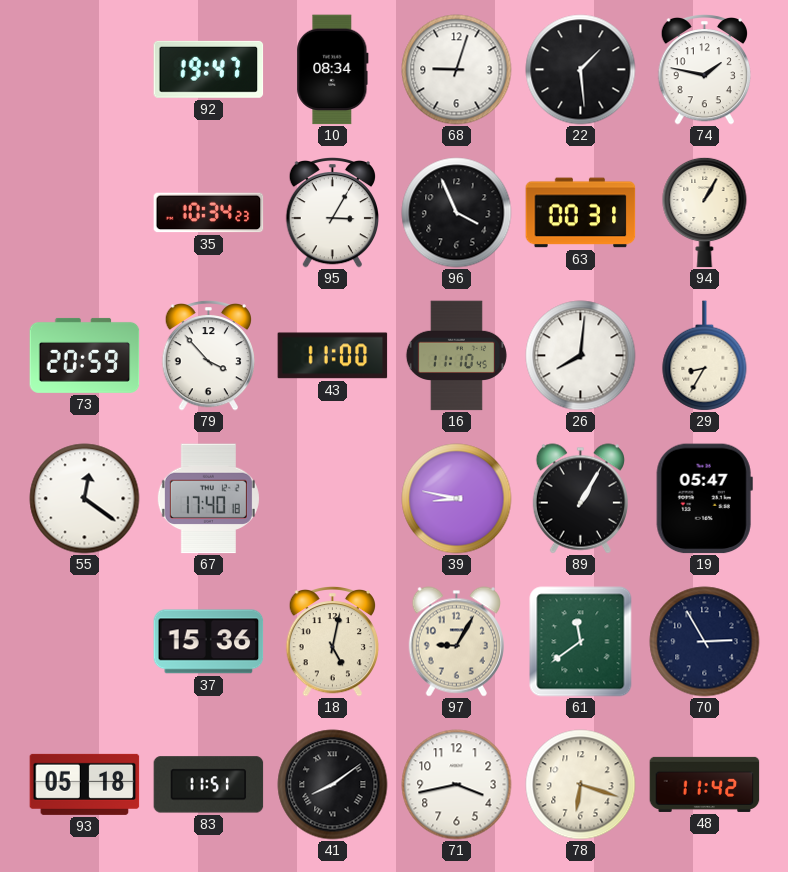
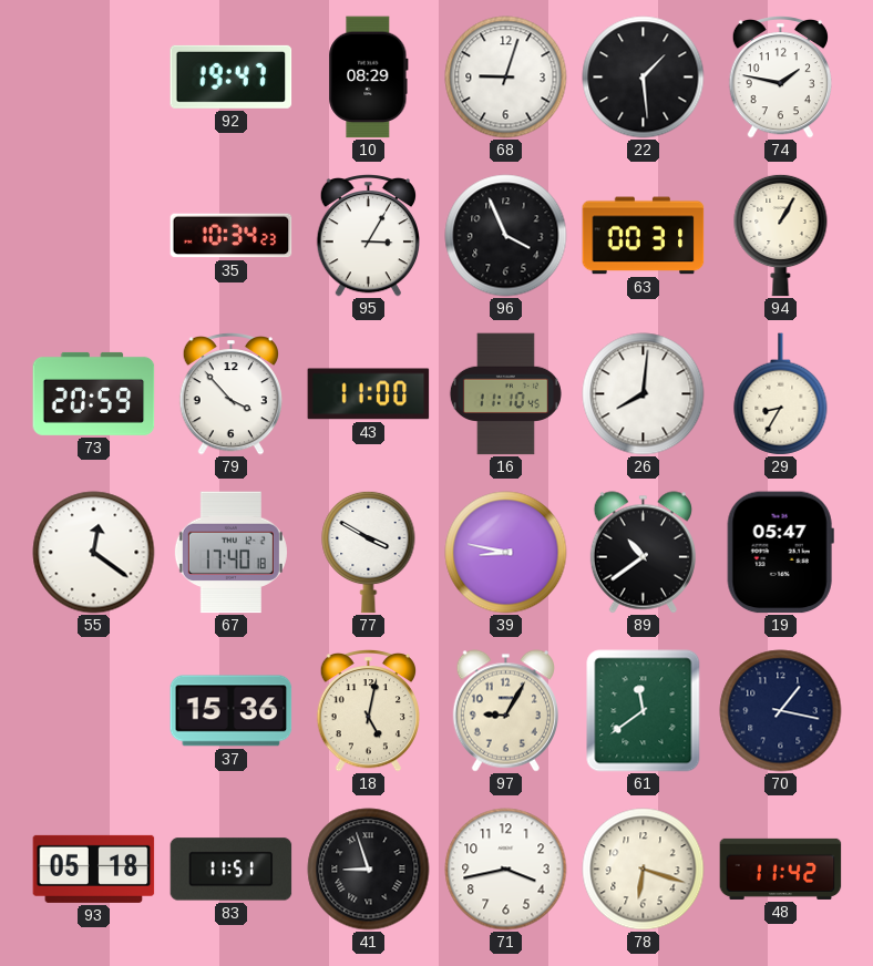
10: 08:34 -> 08:29 (369, 78)
77: none -> 3:50 (369, 552)
89: 1:05 -> 10:39 (643, 553)
70: 2:55 -> 1:17 (781, 711)
41: 8:09 -> 8:57 (369, 870)
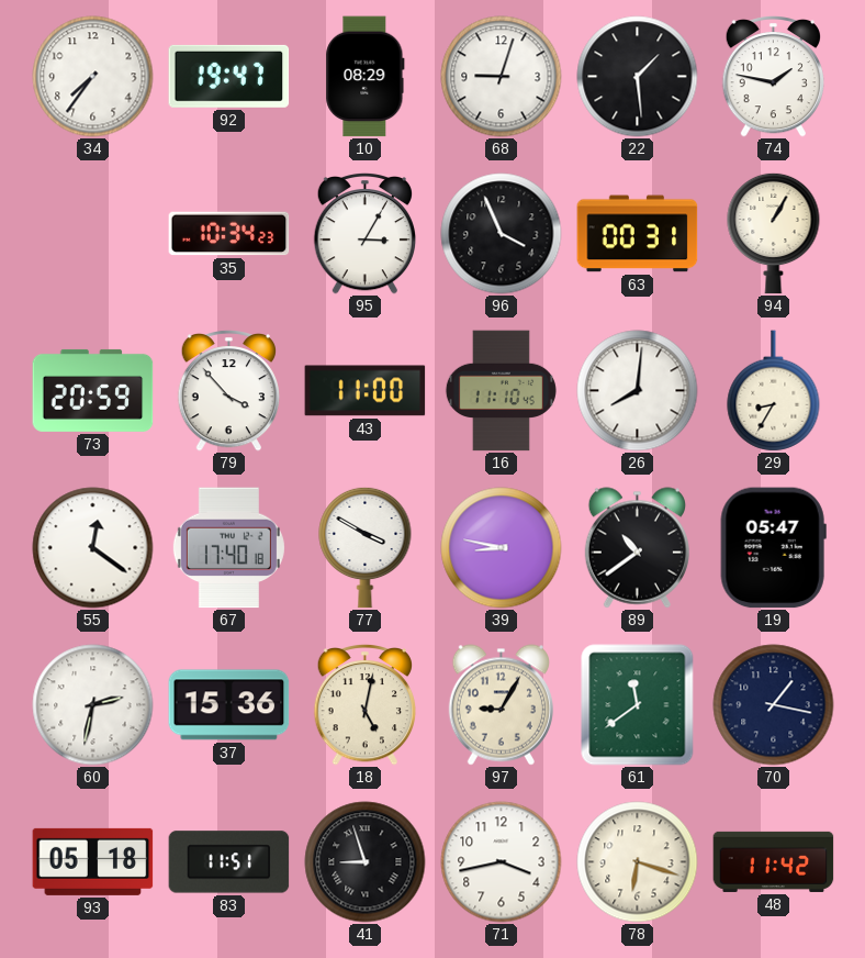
34: none -> 7:36 (93, 77)
60: none -> 2:32 (93, 705)
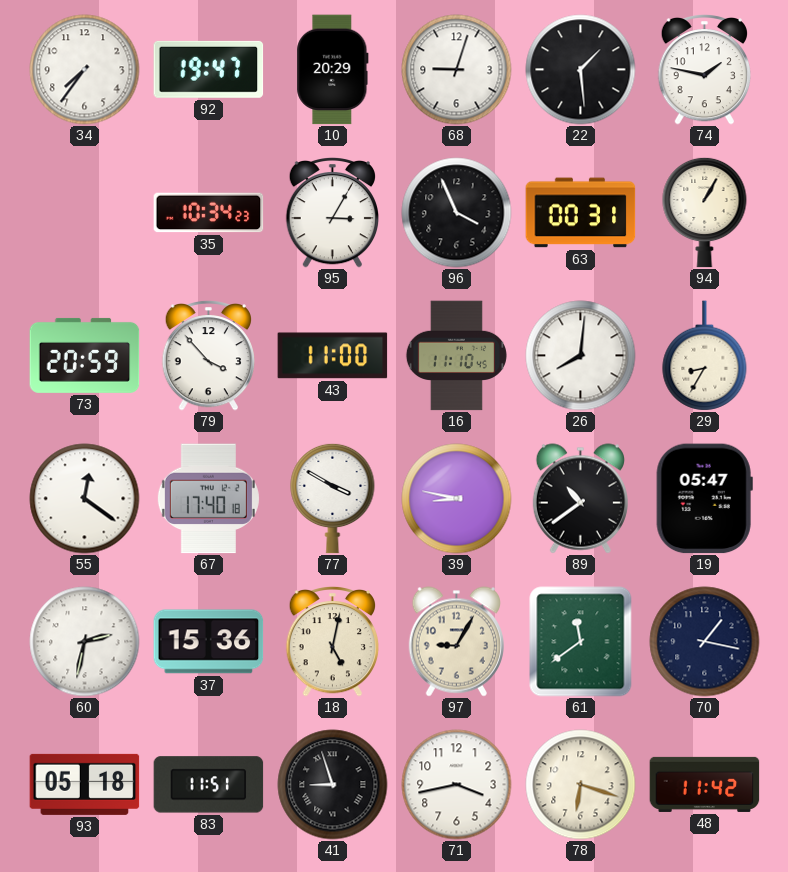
10: 08:29 -> 20:29 (333, 70)
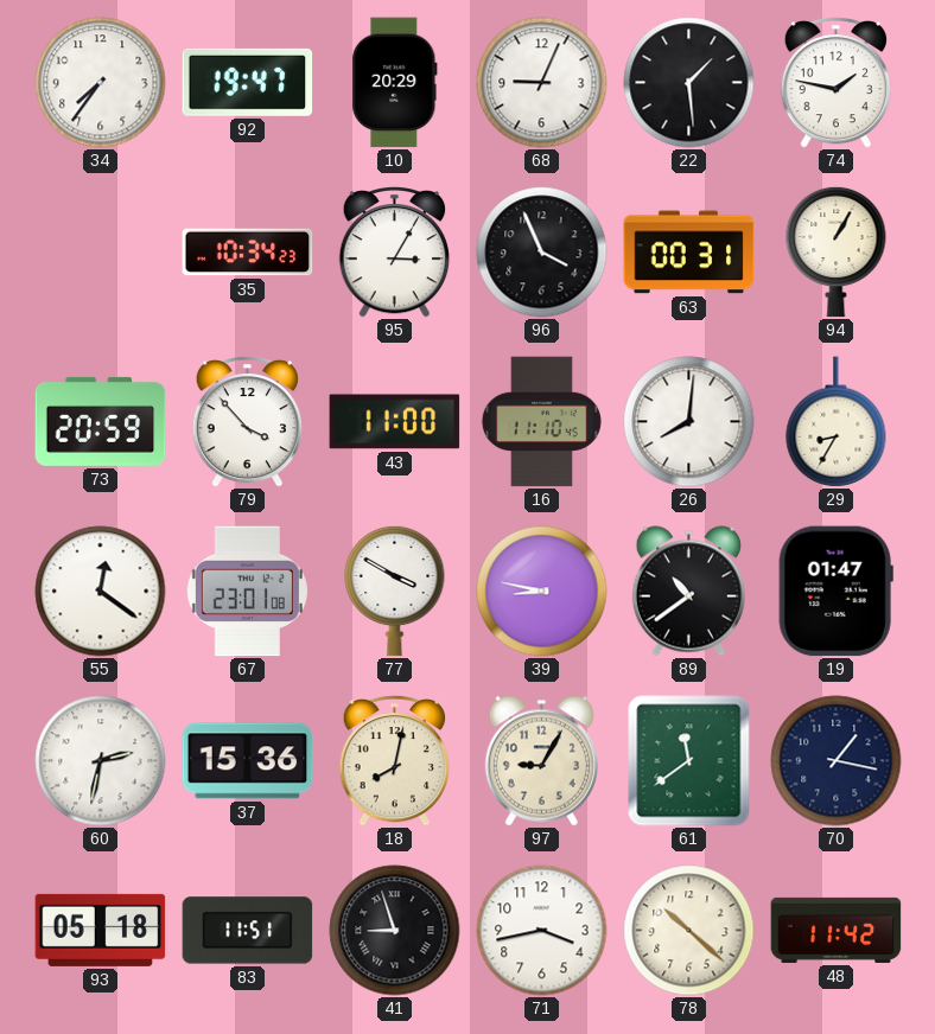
68: 9:03 -> 9:04 (542, 83)
67: 17:40 -> 23:01 (247, 592)
19: 05:47 -> 01:47 (835, 592)
18: 5:02 -> 8:02 (394, 761)
78: 6:18 -> 10:22 (689, 931)
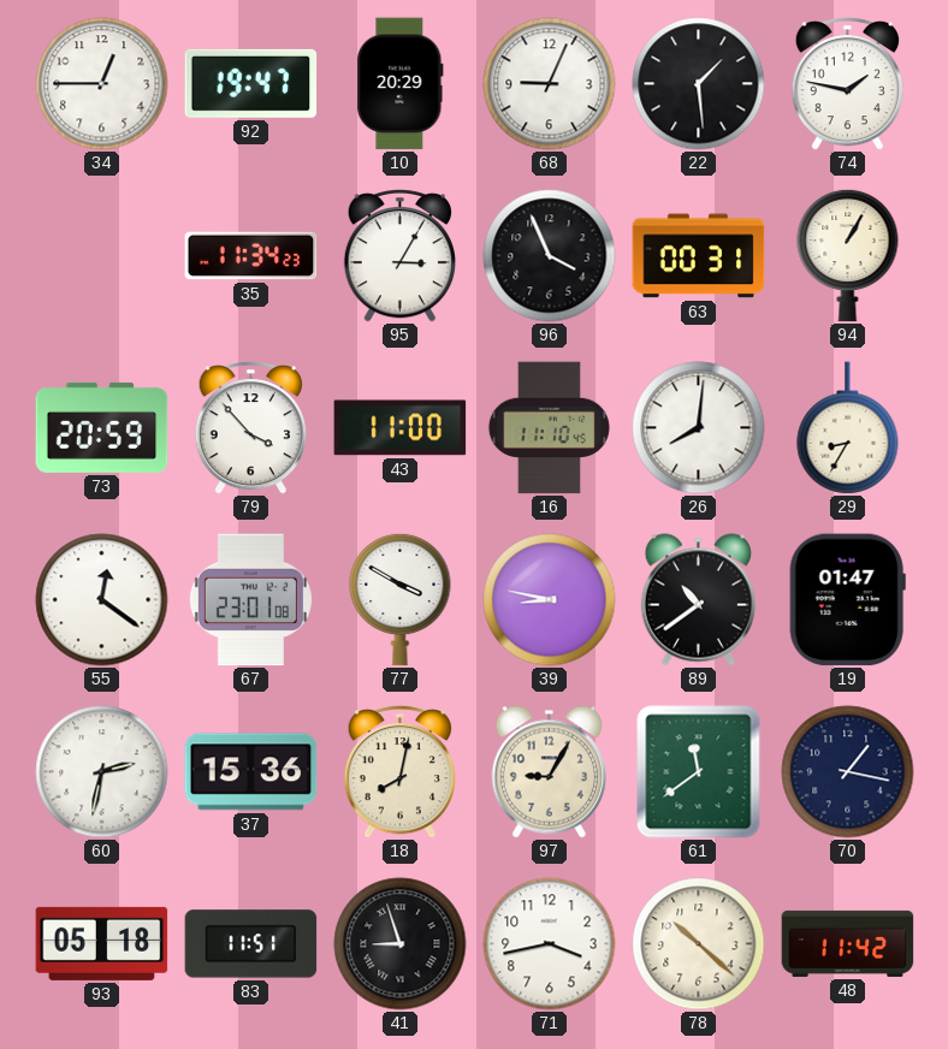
34: 7:36 -> 12:45 (102, 84)
35: 10:34 -> 11:34 (251, 256)
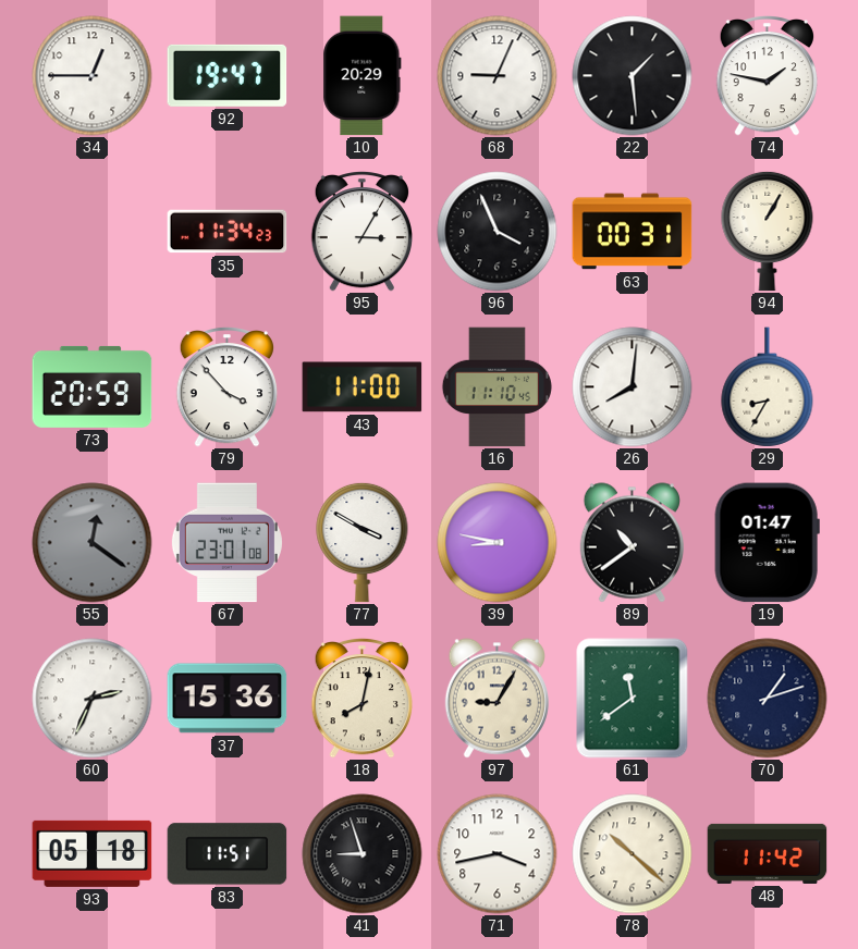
55 dial: white -> grey (93, 543)
60: 2:32 -> 2:34 (93, 699)
70: 1:17 -> 1:12 (768, 699)
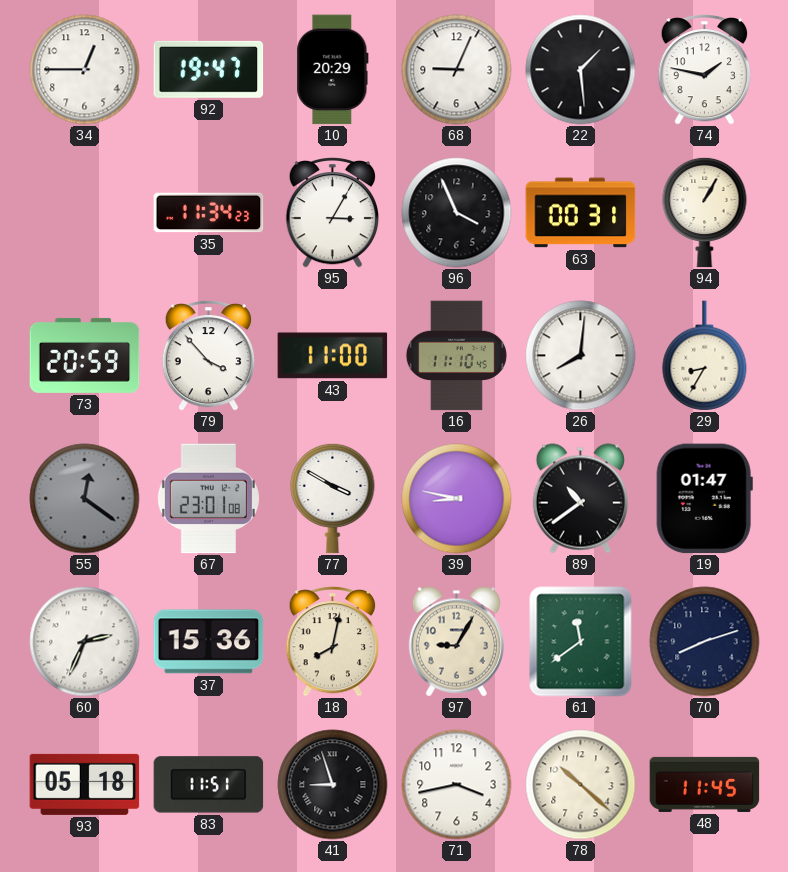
70: 1:12 -> 8:12 (705, 642)
48: 11:42 -> 11:45 (705, 784)
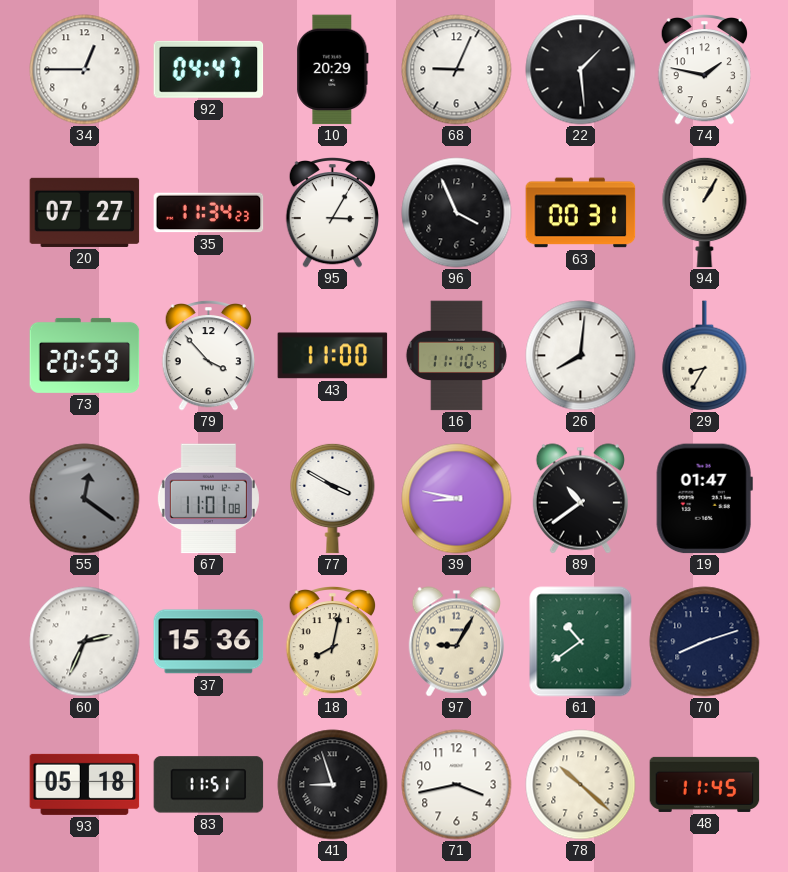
92: 19:47 -> 04:47 (209, 69)
20: none -> 07:27 (85, 212)
67: 23:01 -> 11:01 (208, 499)
61: 11:39 -> 10:39 (581, 642)
